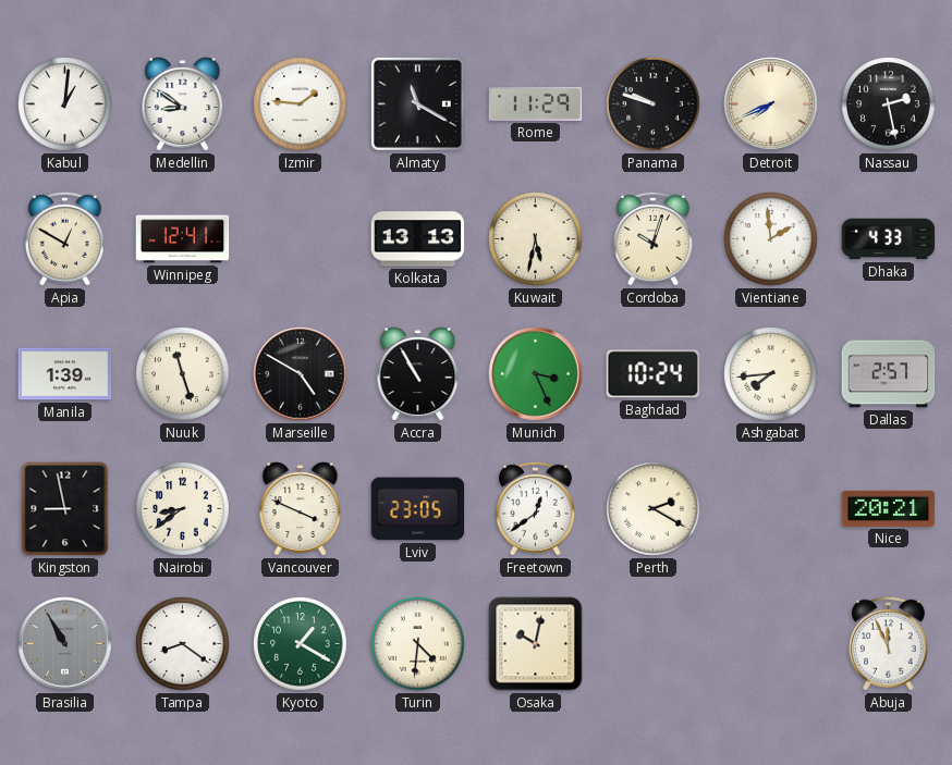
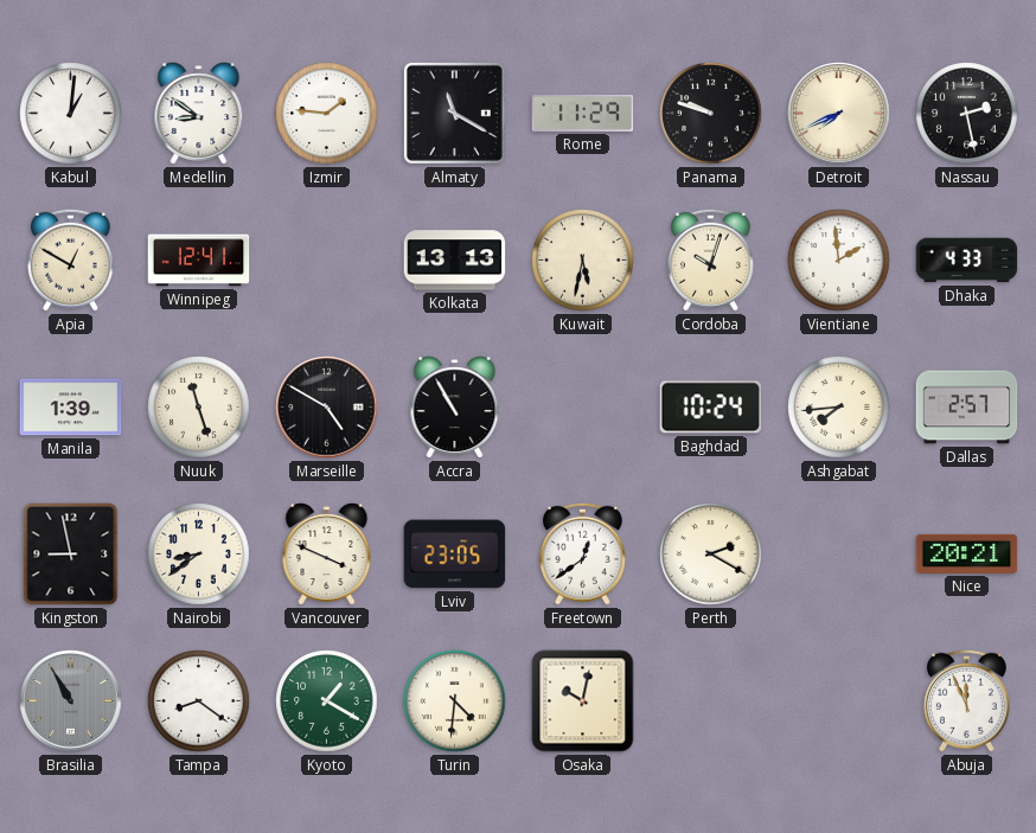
Munich: 3:26 -> none (536, 374)
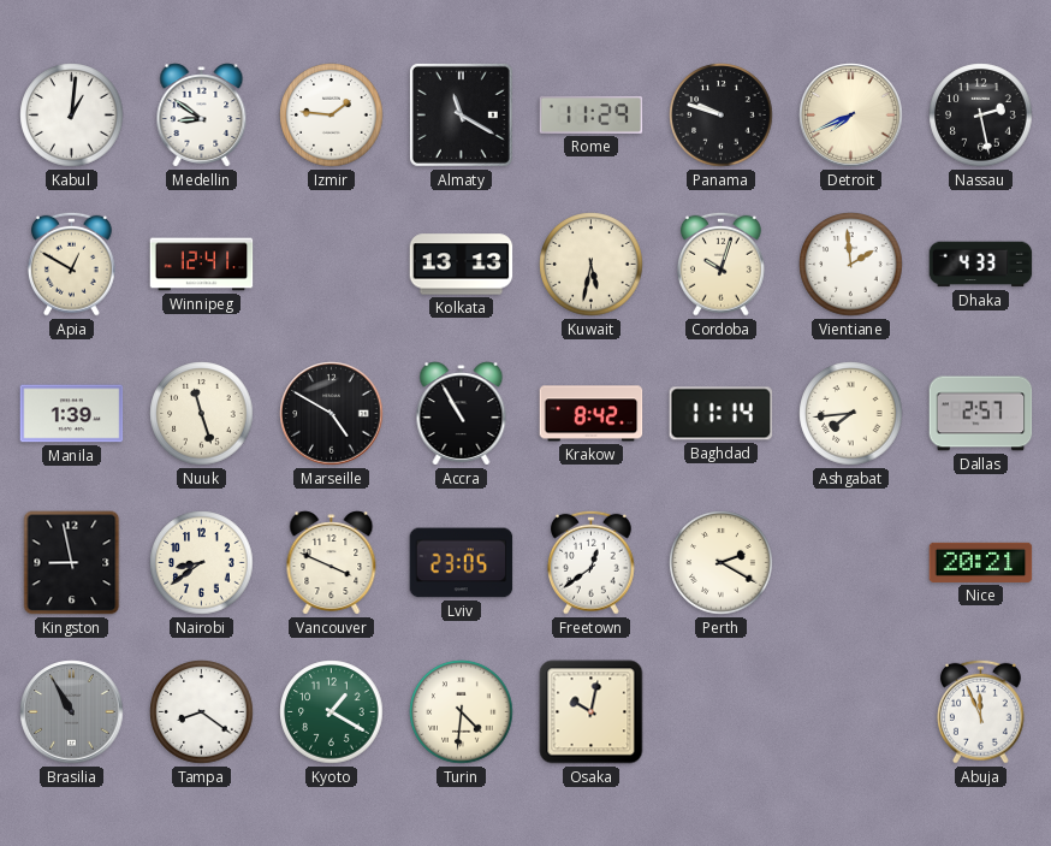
Krakow: none -> 8:42 (592, 414)
Baghdad: 10:24 -> 11:14 (722, 414)
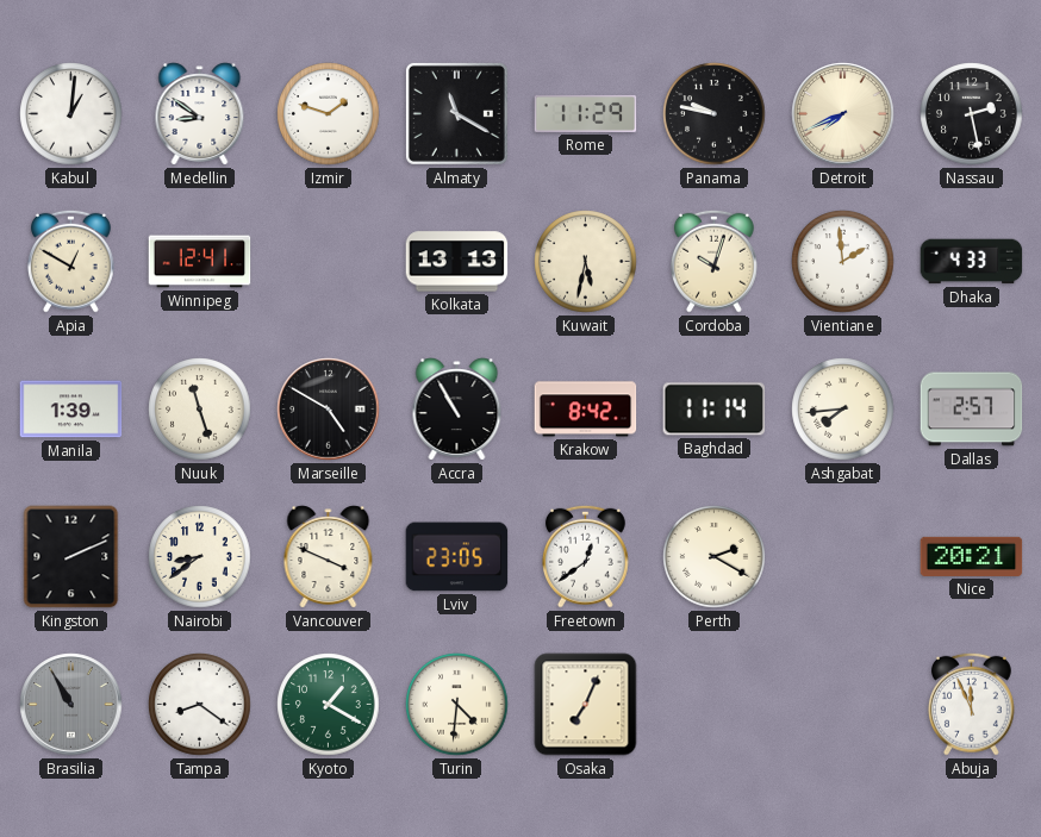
Izmir: 1:46 -> 1:48 (329, 114)
Panama: 9:48 -> 9:47 (715, 114)
Kingston: 8:58 -> 2:11 (71, 557)
Osaka: 10:02 -> 7:04 (586, 705)
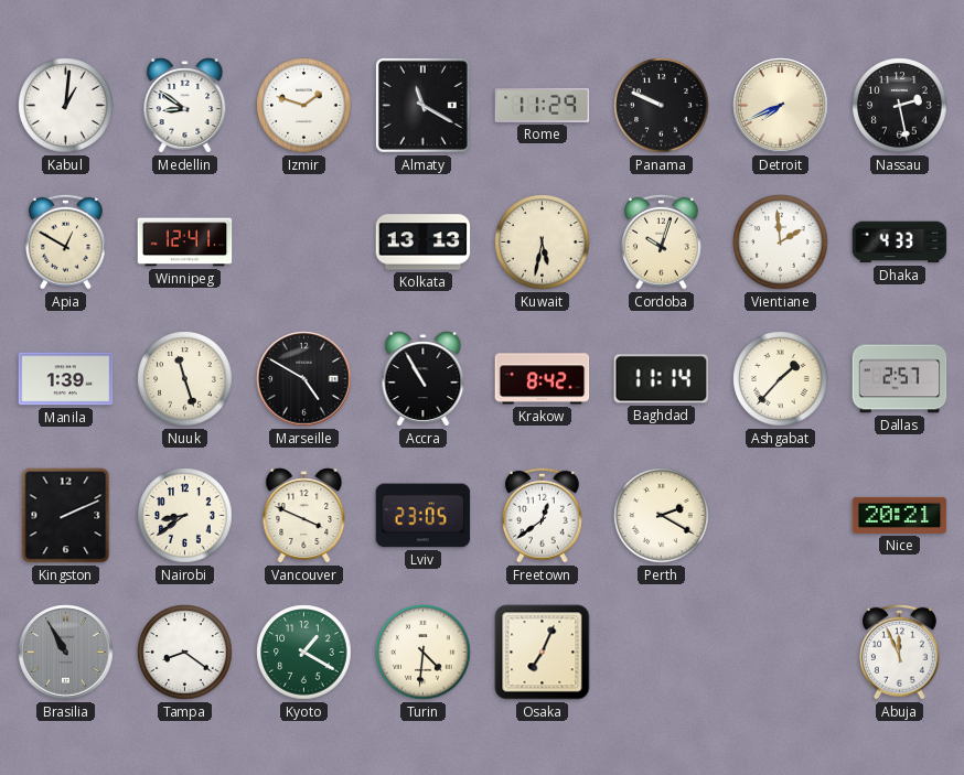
Panama: 9:47 -> 9:49 (662, 106)
Ashgabat: 7:44 -> 1:37 (781, 379)
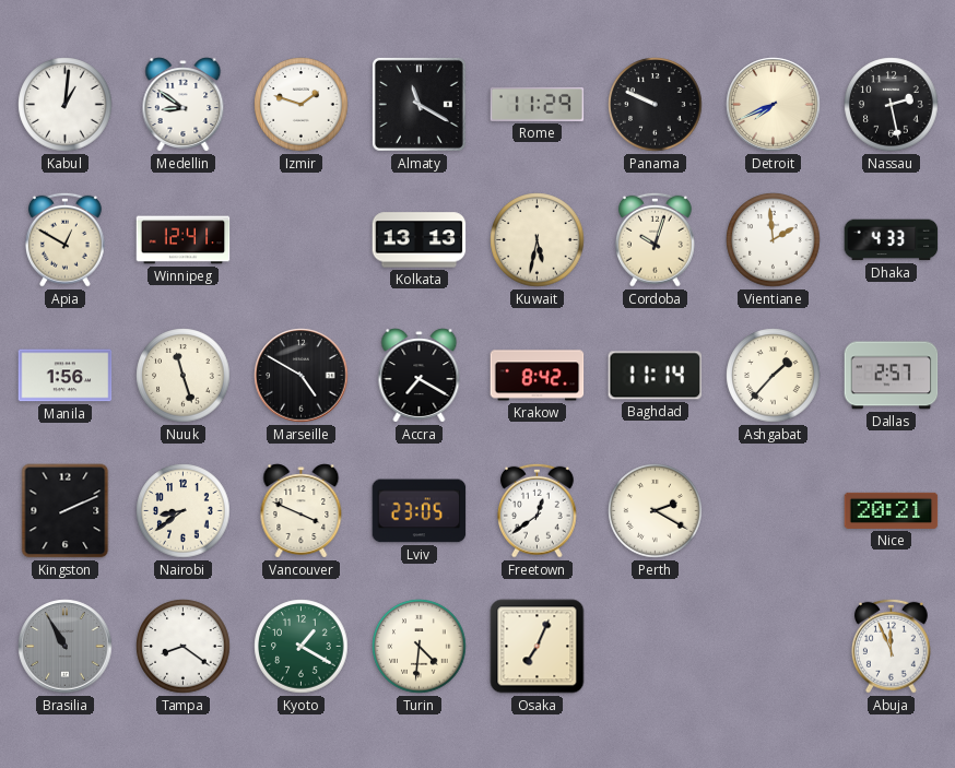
Manila: 1:39 -> 1:56 (66, 376)
Accra: 10:55 -> 7:20 (420, 376)
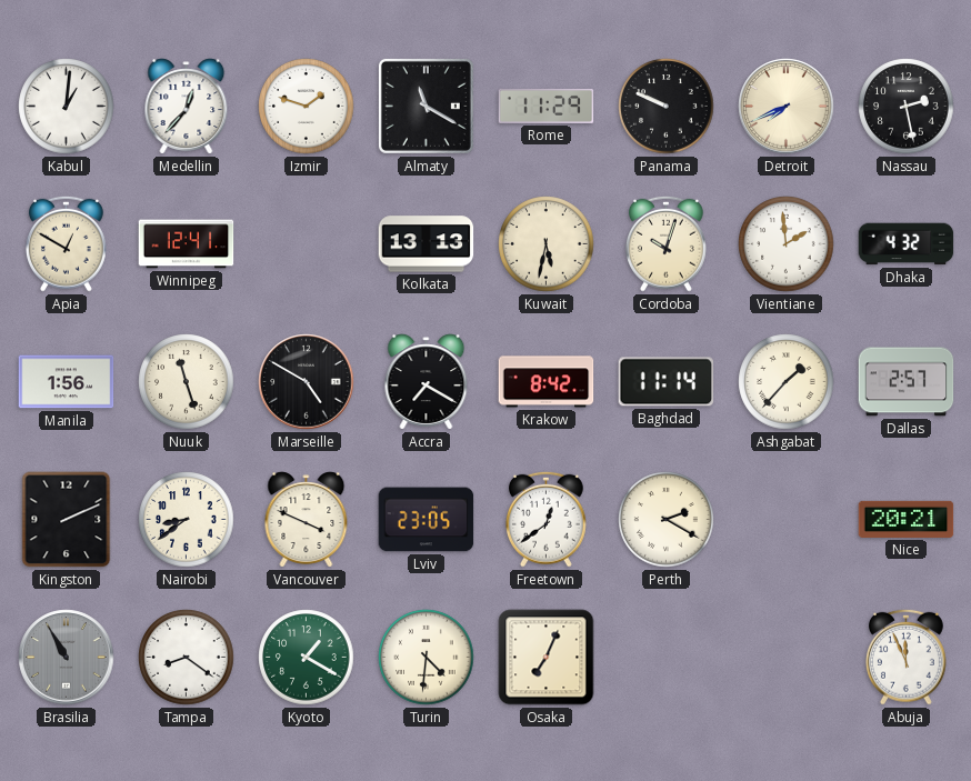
Medellin: 8:51 -> 12:37 (187, 107)
Dhaka: 4:33 -> 4:32 (907, 244)
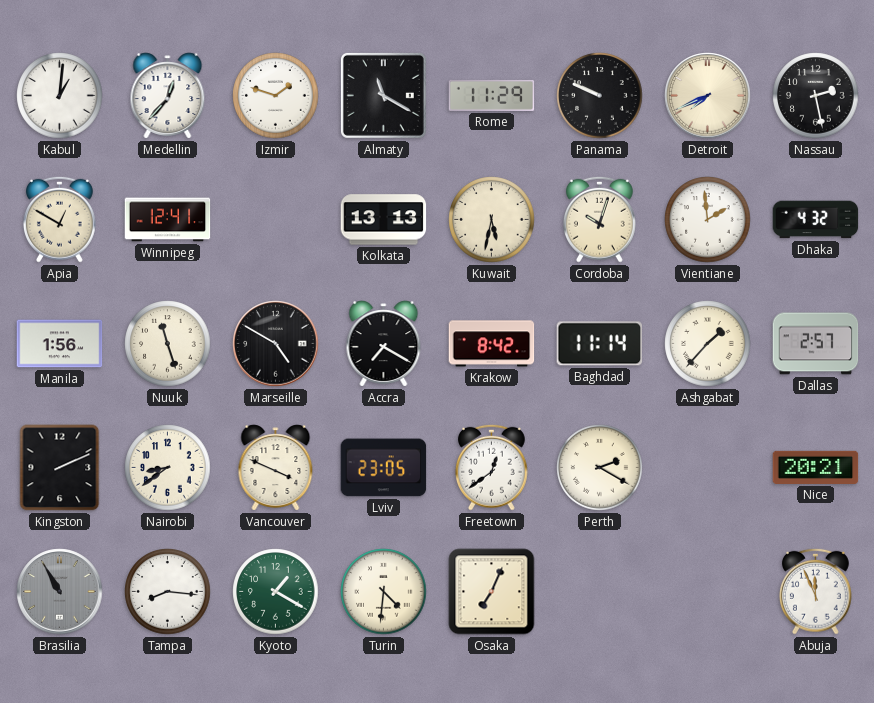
Tampa: 8:21 -> 8:16 (168, 592)
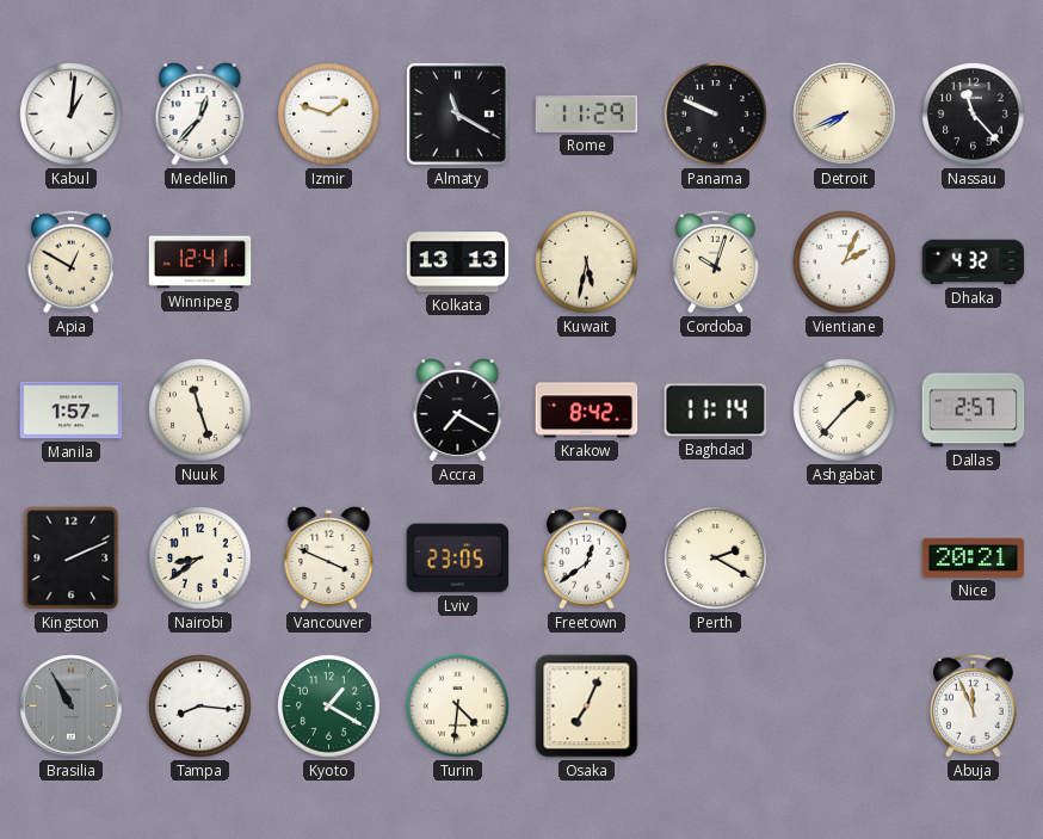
Nassau: 2:28 -> 11:23 (974, 115)
Vientiane: 1:59 -> 2:04 (845, 263)
Manila: 1:56 -> 1:57 (72, 411)
Marseille: 4:50 -> none (276, 344)
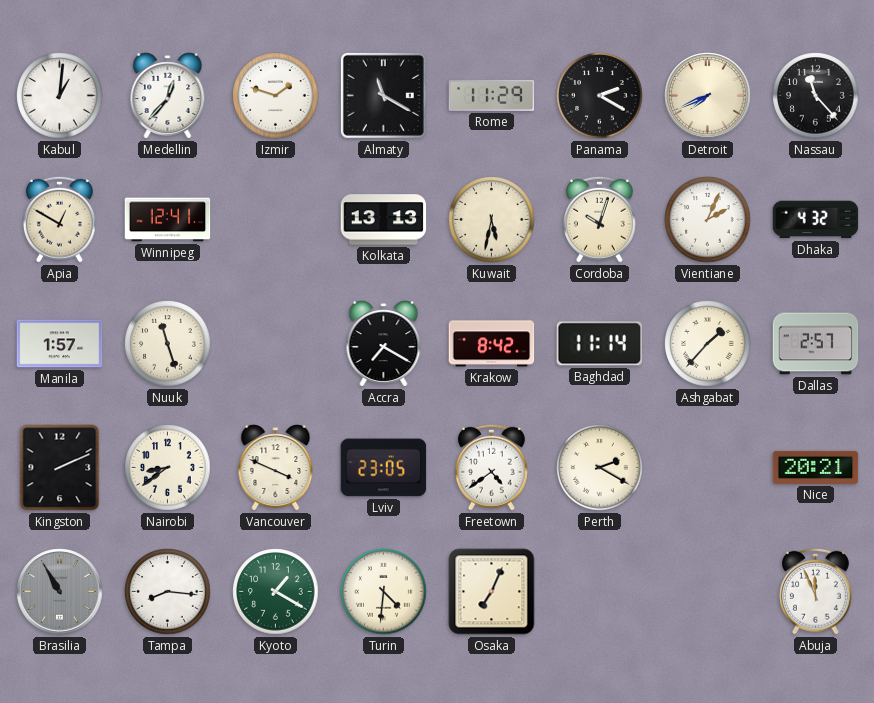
Panama: 9:49 -> 2:20 (600, 96)
Freetown: 12:39 -> 4:39 (491, 467)
